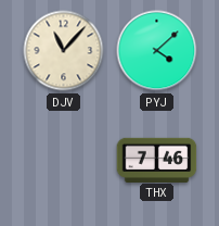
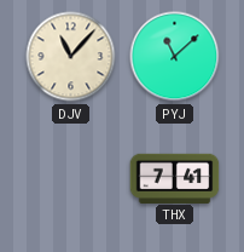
PYJ: 4:08 -> 11:08 (175, 57)
THX: 7:46 -> 7:41 (175, 178)
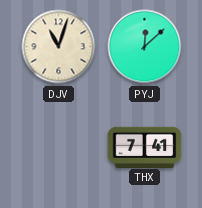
DJV: 11:07 -> 11:03 (59, 47)
PYJ: 11:08 -> 12:08 (145, 47)
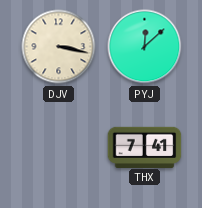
DJV: 11:03 -> 3:17 (59, 47)
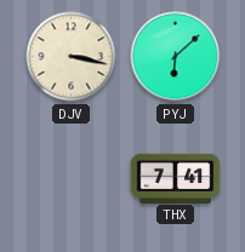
PYJ: 12:08 -> 6:08 (176, 57)
